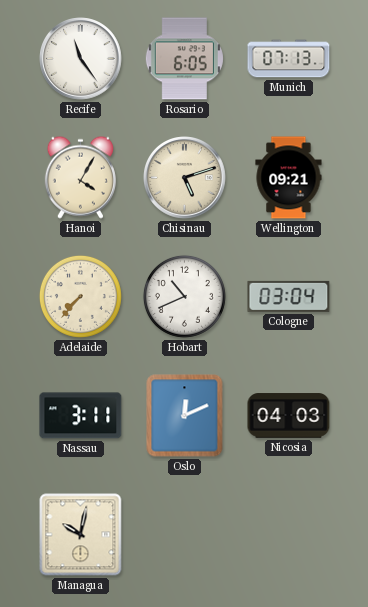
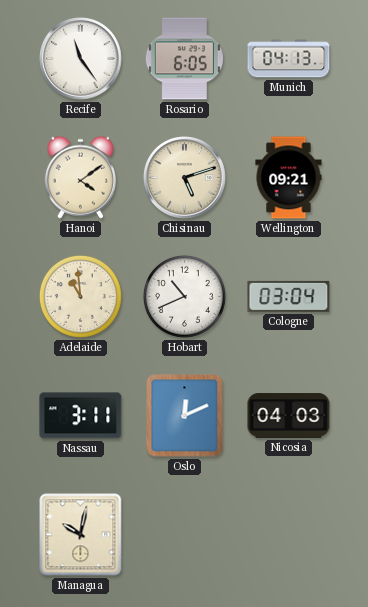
Munich: 07:13 -> 04:13 (289, 59)
Hanoi: 4:05 -> 4:09 (80, 177)
Adelaide: 7:37 -> 10:59 (80, 296)
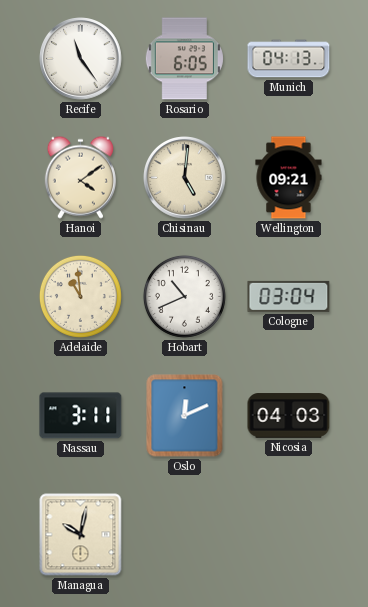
Chisinau: 5:12 -> 5:01 (185, 178)
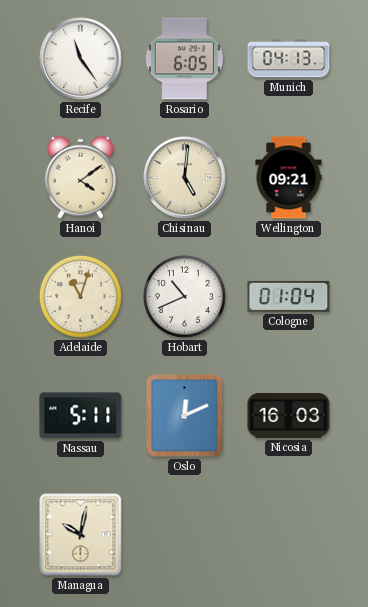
Adelaide: 10:59 -> 11:03 (80, 296)
Cologne: 03:04 -> 01:04 (289, 296)
Nassau: 3:11 -> 5:11 (81, 416)
Nicosia: 04:03 -> 16:03 (289, 416)
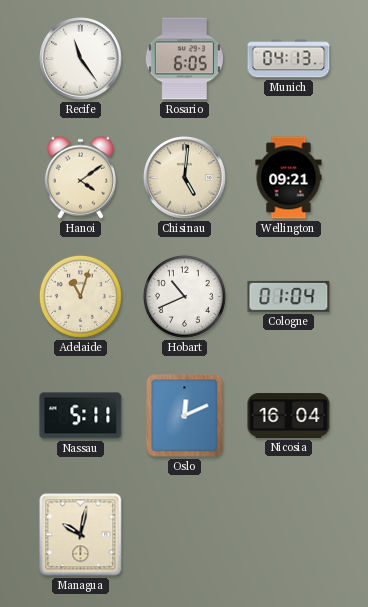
Nicosia: 16:03 -> 16:04 (289, 416)
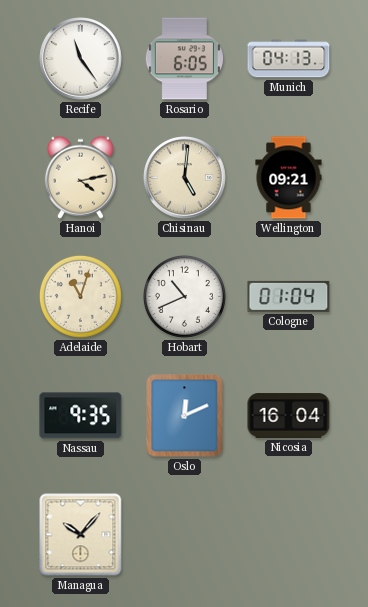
Hanoi: 4:09 -> 4:13 (80, 177)
Nassau: 5:11 -> 9:35 (81, 416)
Managua: 10:02 -> 10:07 (81, 535)
